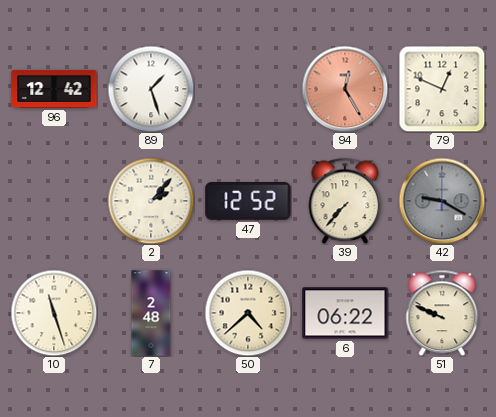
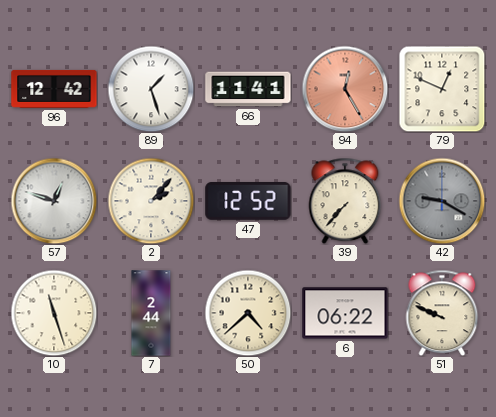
66: none -> 11:41 (248, 89)
57: none -> 12:48 (54, 201)
7: 2:48 -> 2:44 (151, 313)
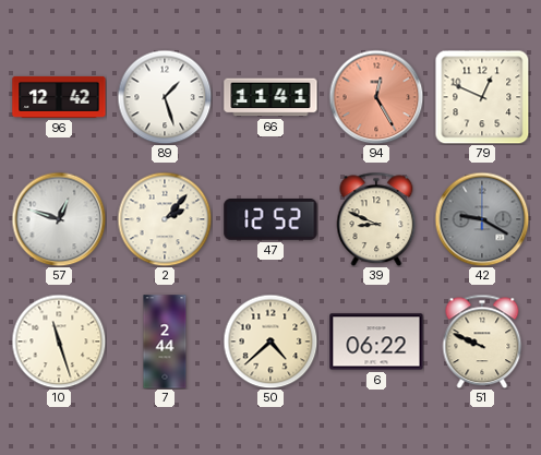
39: 7:37 -> 8:49 (376, 219)
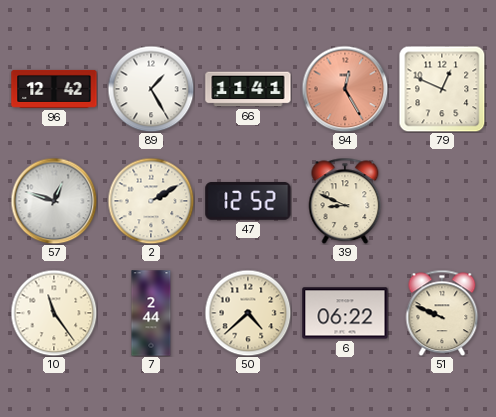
89: 1:27 -> 1:25 (151, 89)
2: 2:07 -> 2:10 (151, 201)
42: 9:20 -> none (482, 219)
10: 11:27 -> 11:24 (54, 313)
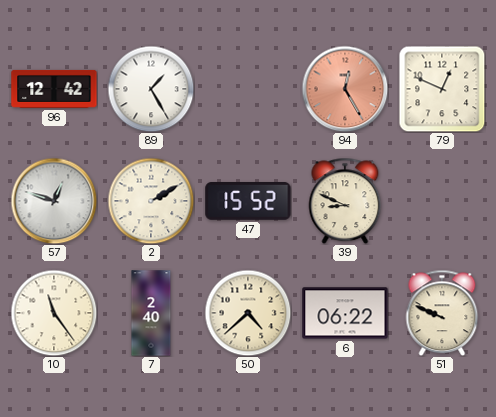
66: 11:41 -> none (248, 89)
47: 12:52 -> 15:52 (248, 202)
7: 2:44 -> 2:40 (151, 313)
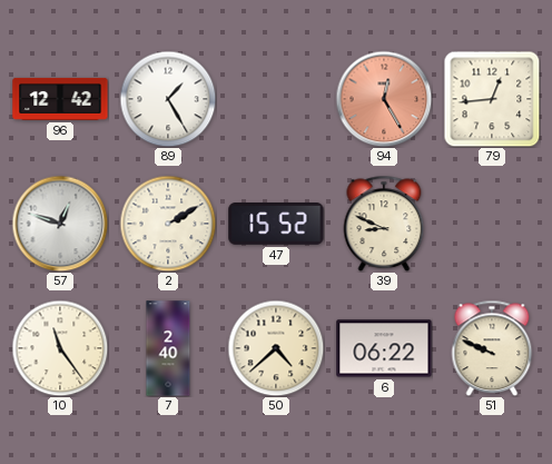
79: 12:49 -> 12:44 (492, 99)
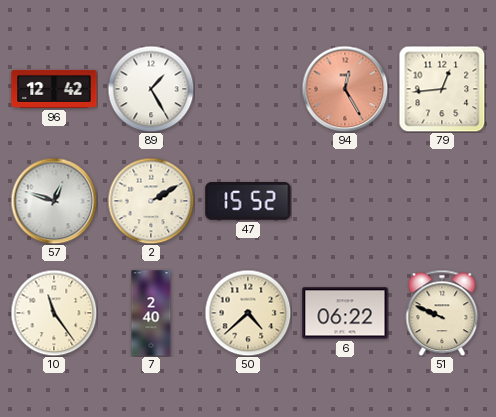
39: 8:49 -> none (384, 224)
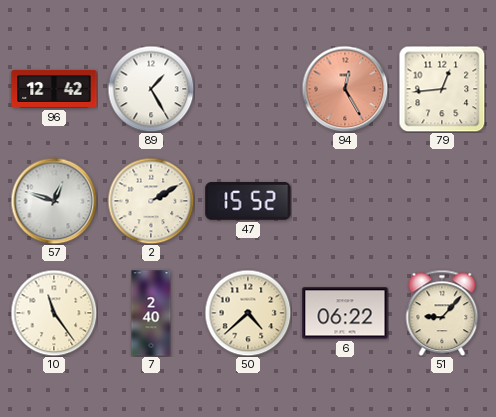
51: 9:49 -> 9:07 (442, 313)
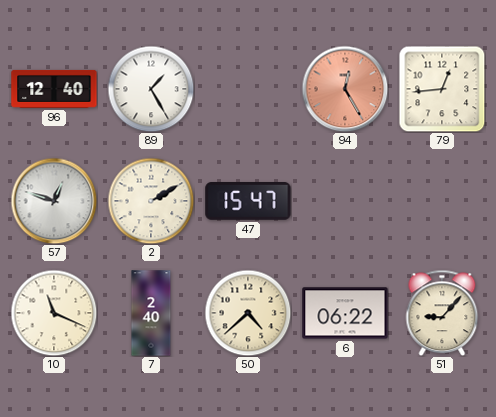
96: 12:42 -> 12:40 (54, 89)
47: 15:52 -> 15:47 (248, 202)
10: 11:24 -> 11:19 (54, 313)
